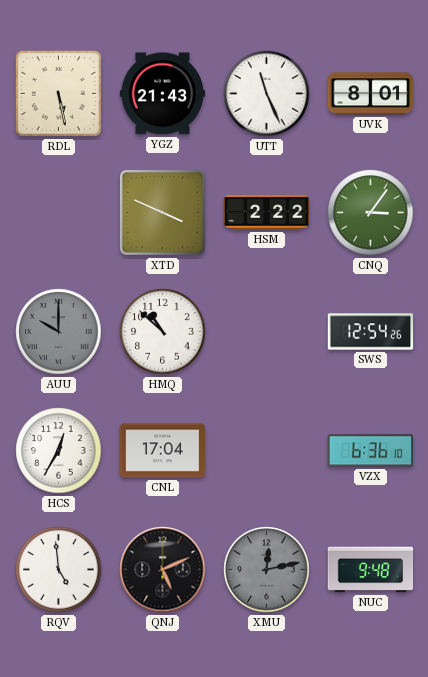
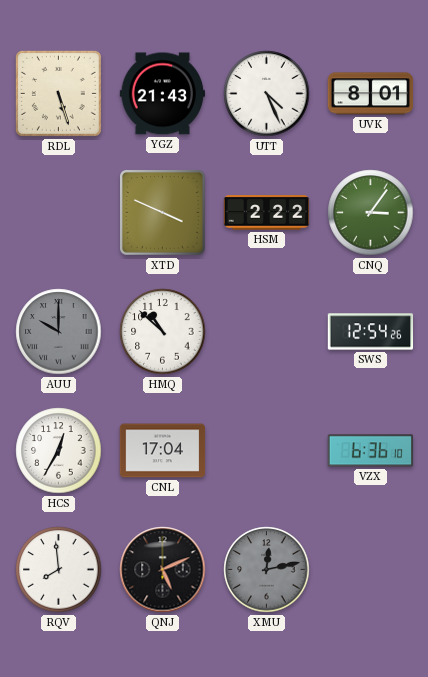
RDL: 5:28 -> 5:27 (58, 93)
UTT: 11:26 -> 4:26 (267, 94)
RQV: 4:59 -> 7:59 (59, 570)
NUC: 9:48 -> none (371, 570)
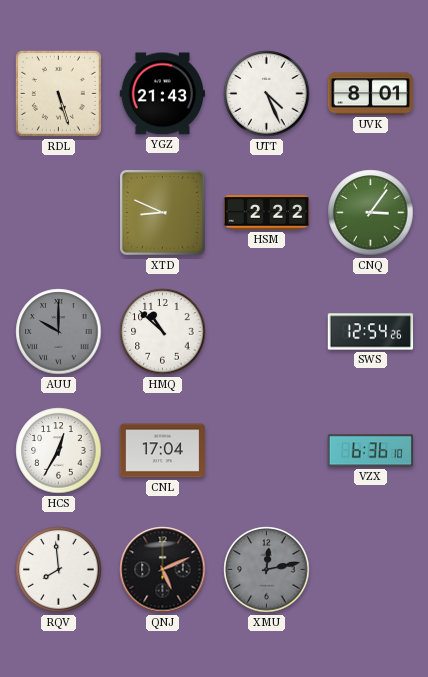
XTD: 3:49 -> 8:49 (163, 213)
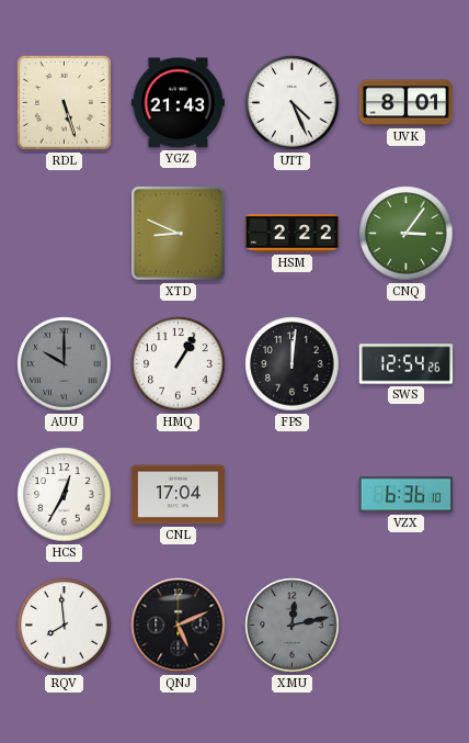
HMQ: 10:52 -> 1:05 (179, 364)
FPS: none -> 12:01 (293, 364)
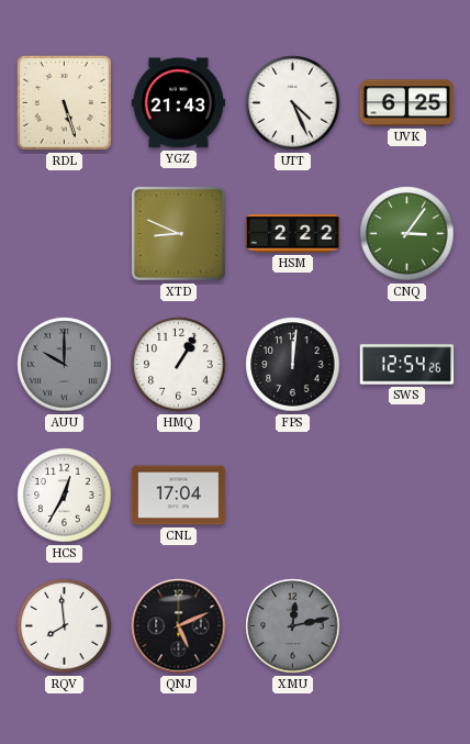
UVK: 8:01 -> 6:25 (407, 103)
VZX: 6:36 -> none (405, 495)
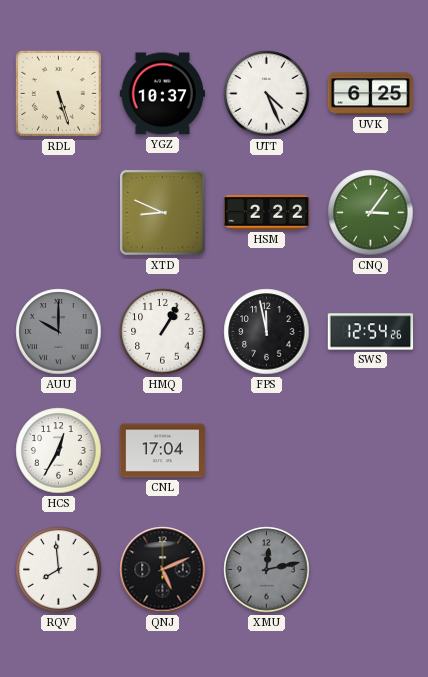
YGZ: 21:43 -> 10:37 (163, 94)
FPS: 12:01 -> 11:58 (267, 332)
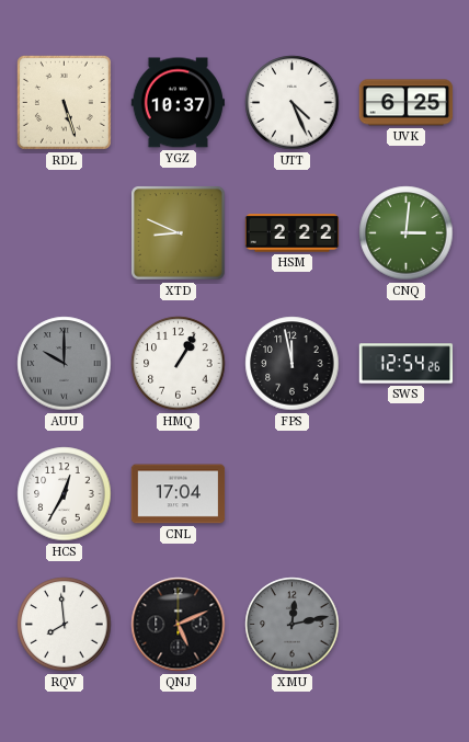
CNQ: 3:06 -> 3:01 (407, 233)
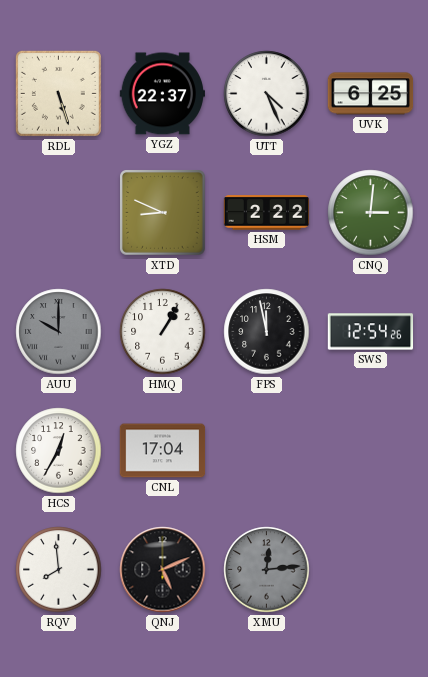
YGZ: 10:37 -> 22:37 (163, 94)
XMU: 12:13 -> 12:14 (267, 570)
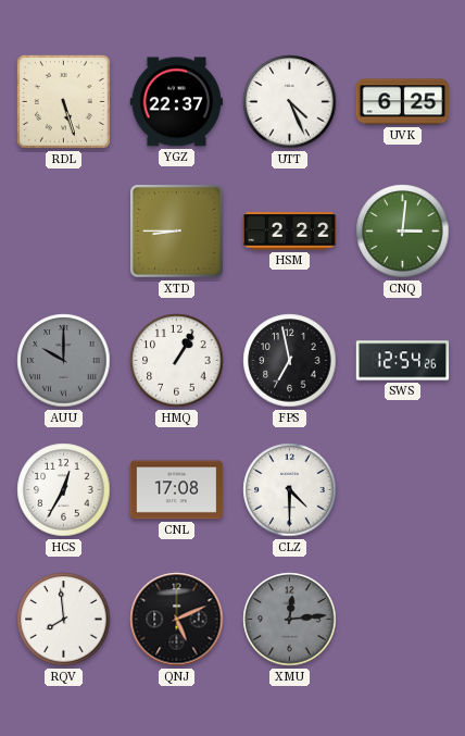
XTD: 8:49 -> 8:45 (177, 232)
FPS: 11:58 -> 6:58 (290, 361)
CNL: 17:04 -> 17:08 (177, 490)
CLZ: none -> 4:30 (290, 490)
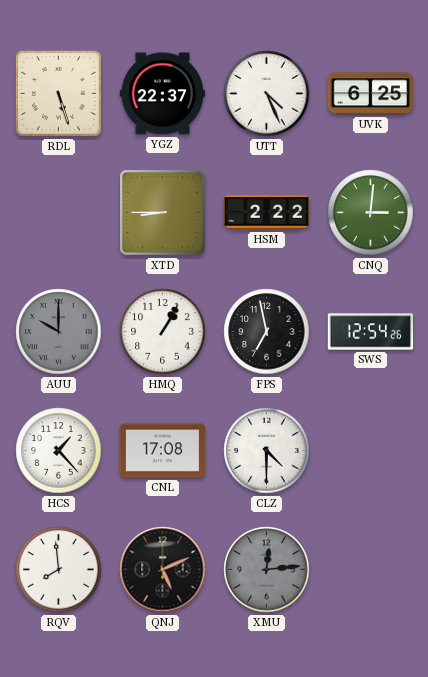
HCS: 12:35 -> 1:23 (59, 451)
